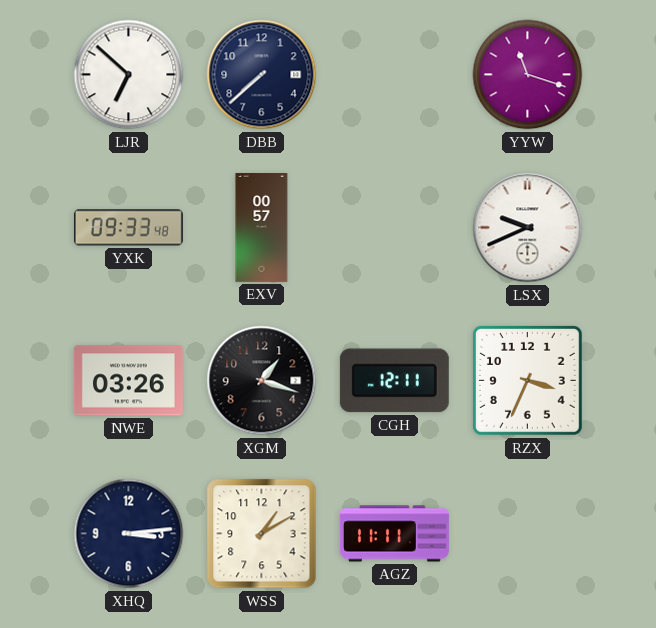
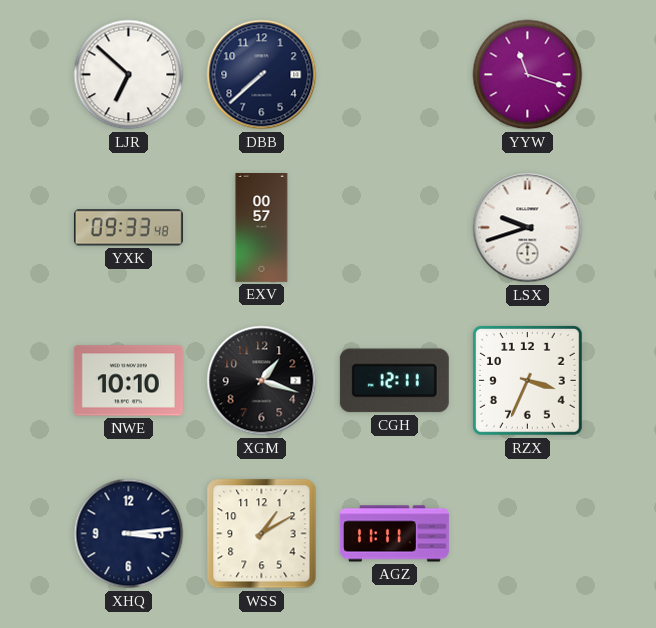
LSX: 9:41 -> 9:42 (528, 228)
NWE: 03:26 -> 10:10 (128, 381)
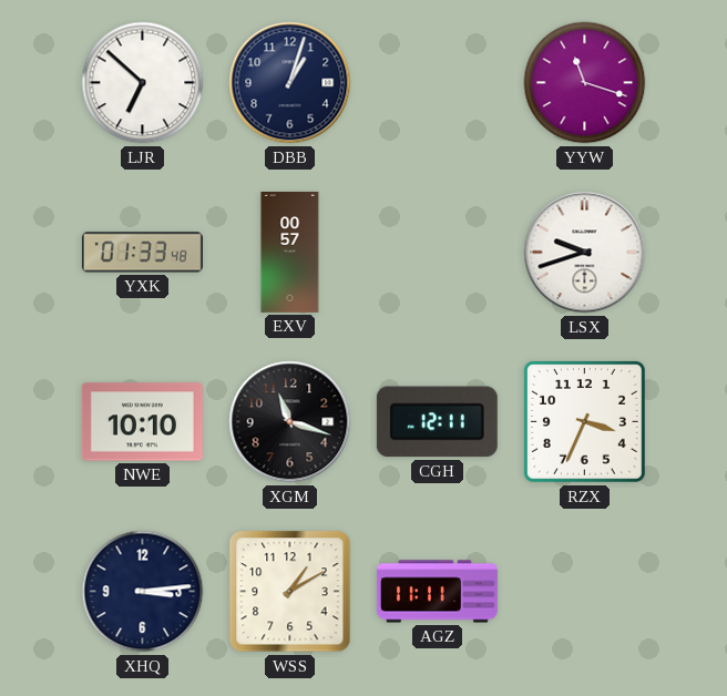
DBB: 7:38 -> 1:03 (290, 83)
YXK: 09:33 -> 01:33 (142, 253)
XGM: 1:18 -> 11:18 (290, 422)
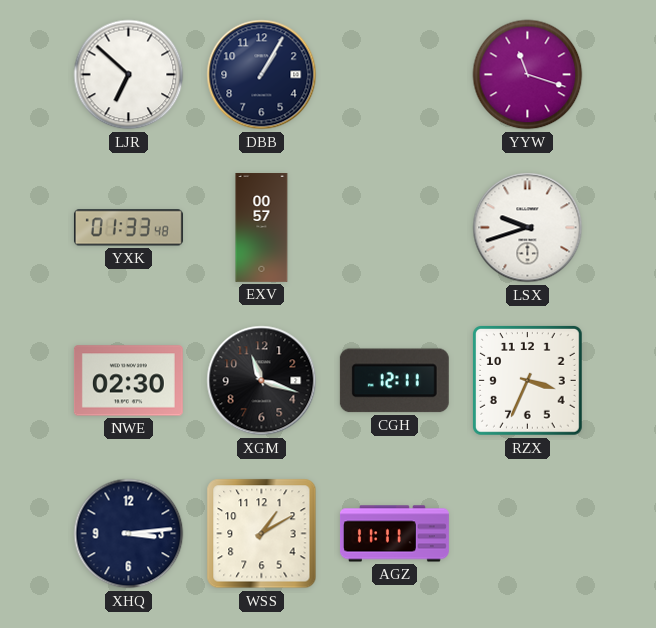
DBB: 1:03 -> 1:05 (262, 75)
NWE: 10:10 -> 02:30 (128, 381)
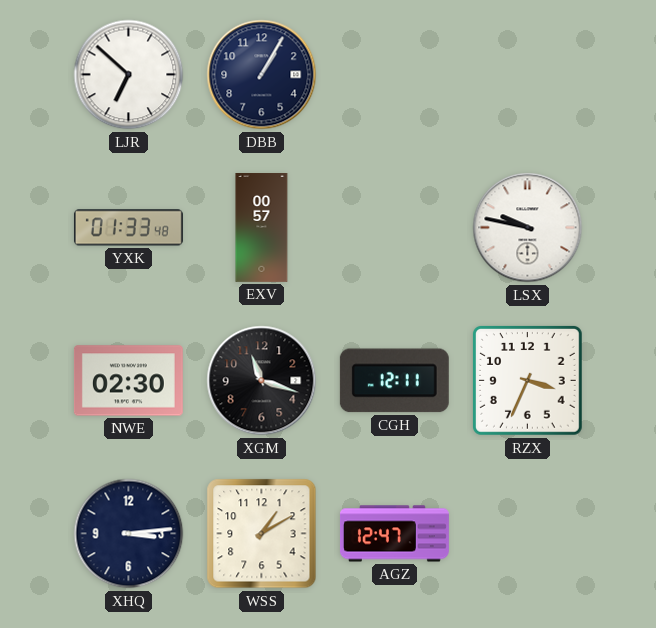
YYW: 11:18 -> none (528, 75)
LSX: 9:42 -> 9:47 (528, 228)
AGZ: 11:11 -> 12:47 (395, 534)
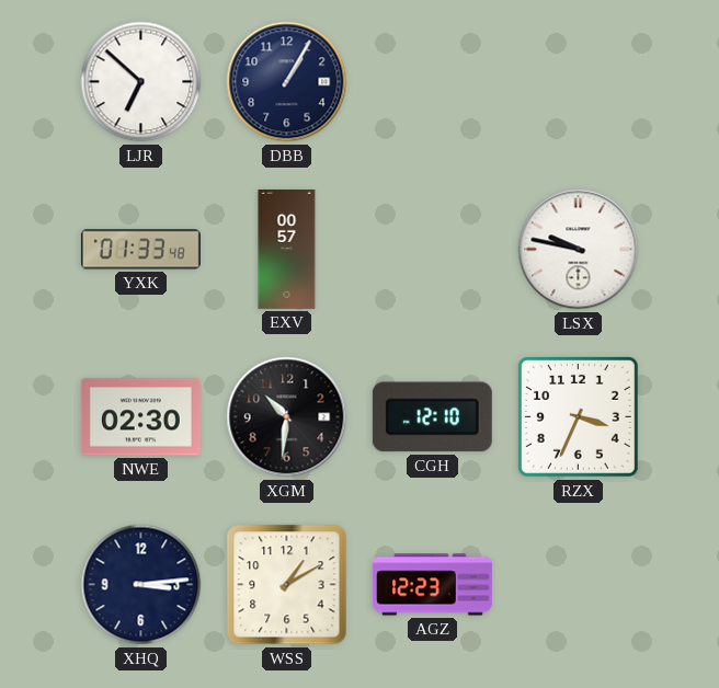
XGM: 11:18 -> 10:31 (287, 417)
CGH: 12:11 -> 12:10 (432, 417)
AGZ: 12:47 -> 12:23 (433, 585)
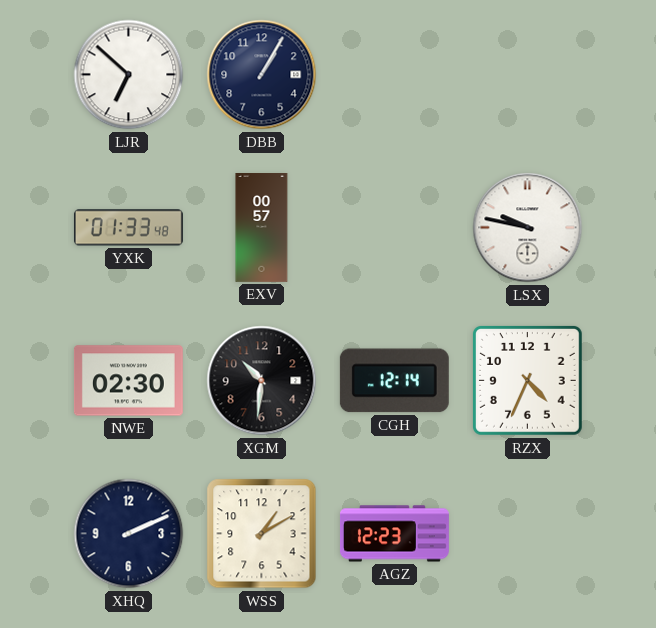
CGH: 12:10 -> 12:14 (394, 381)
RZX: 3:34 -> 4:34 (527, 380)
XHQ: 3:14 -> 2:11 (129, 534)
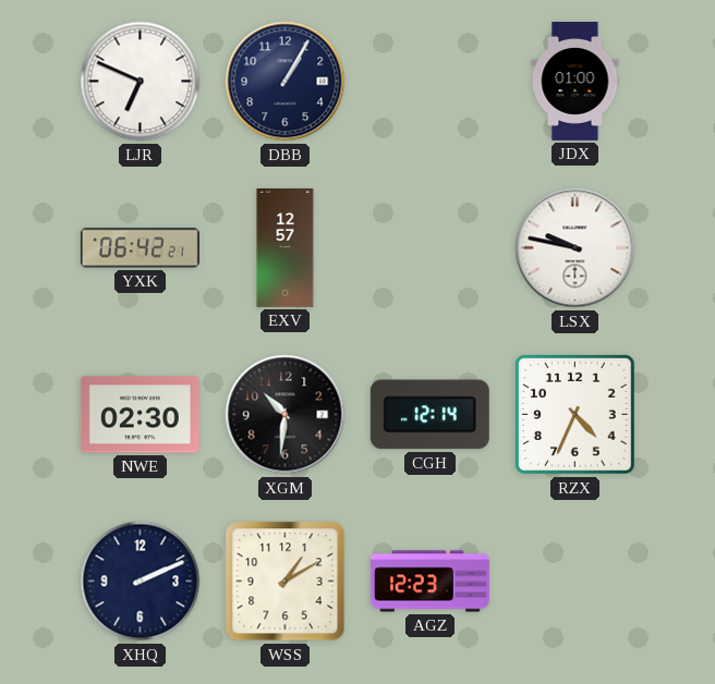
LJR: 6:52 -> 6:49 (141, 82)
JDX: none -> 01:00 (575, 82)
YXK: 01:33 -> 06:42 (140, 248)
EXV: 00:57 -> 12:57 (286, 248)
